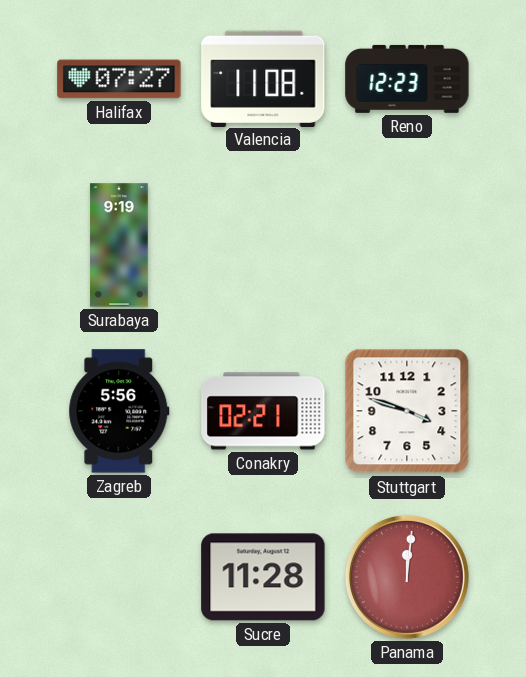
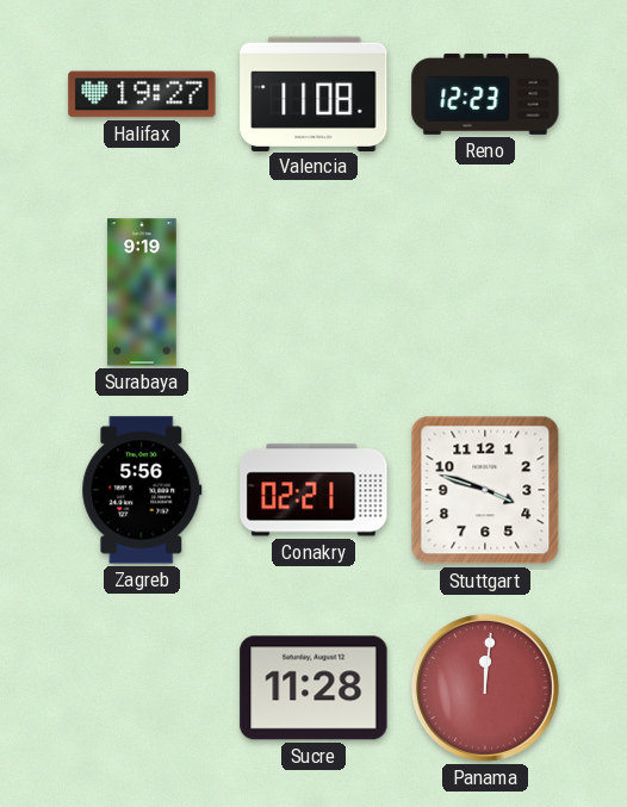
Halifax: 07:27 -> 19:27 (142, 94)
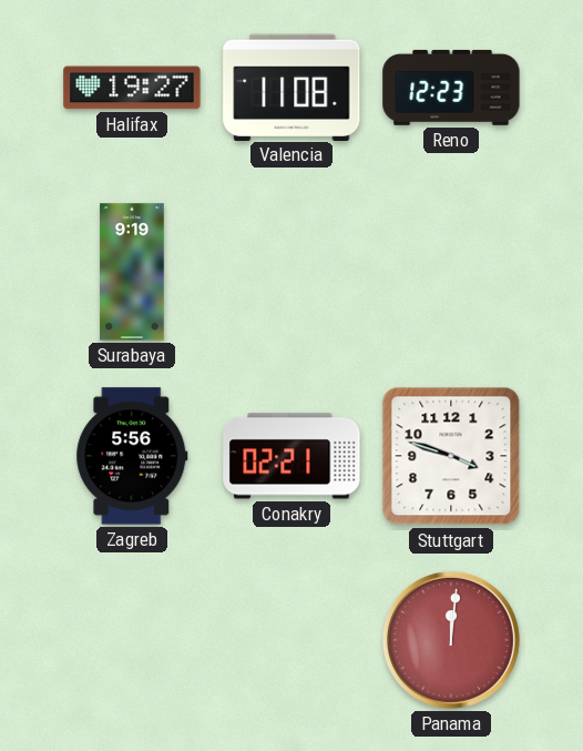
Sucre: 11:28 -> none (313, 688)
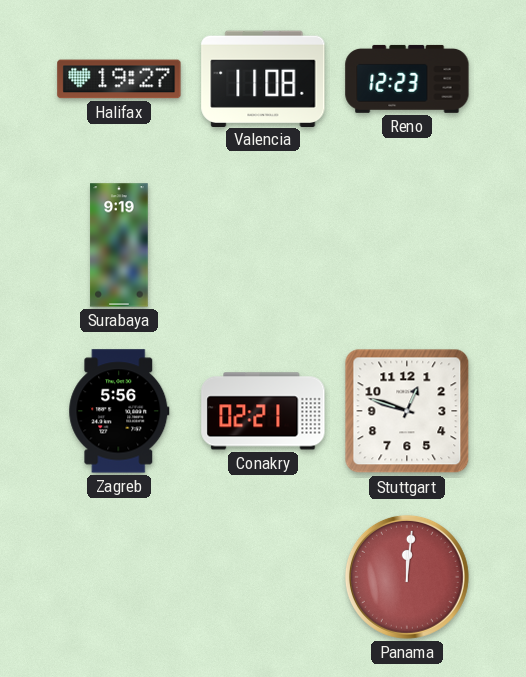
Stuttgart: 3:48 -> 12:48 (407, 411)
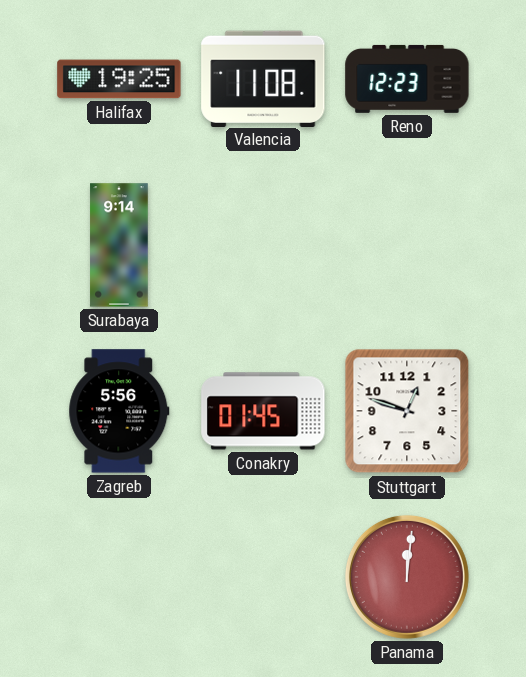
Halifax: 19:27 -> 19:25 (119, 79)
Surabaya: 9:19 -> 9:14 (119, 245)
Conakry: 02:21 -> 01:45 (263, 411)
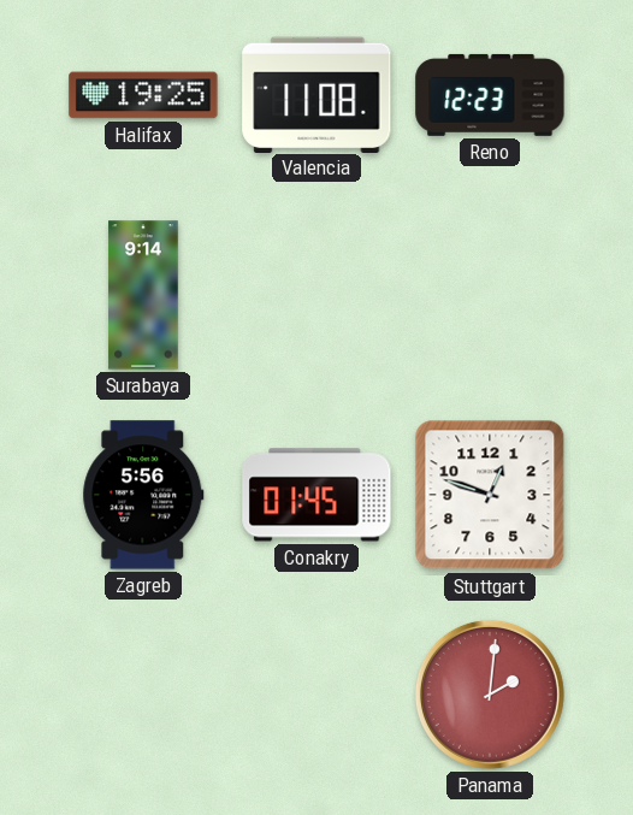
Panama: 12:01 -> 2:01 (490, 695)
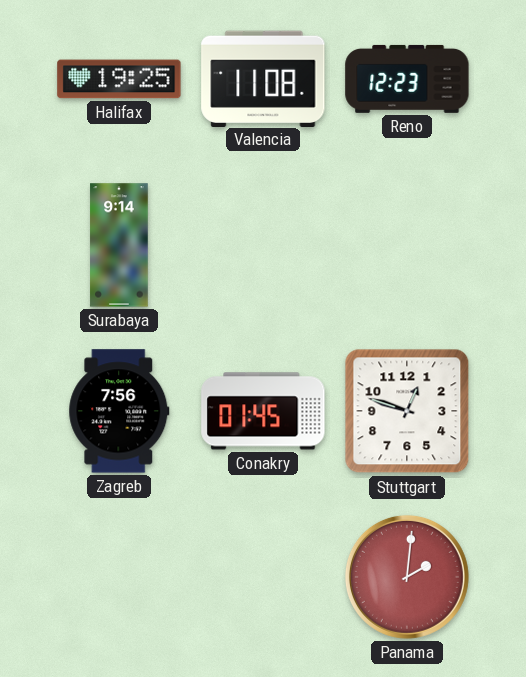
Zagreb: 5:56 -> 7:56 (119, 411)
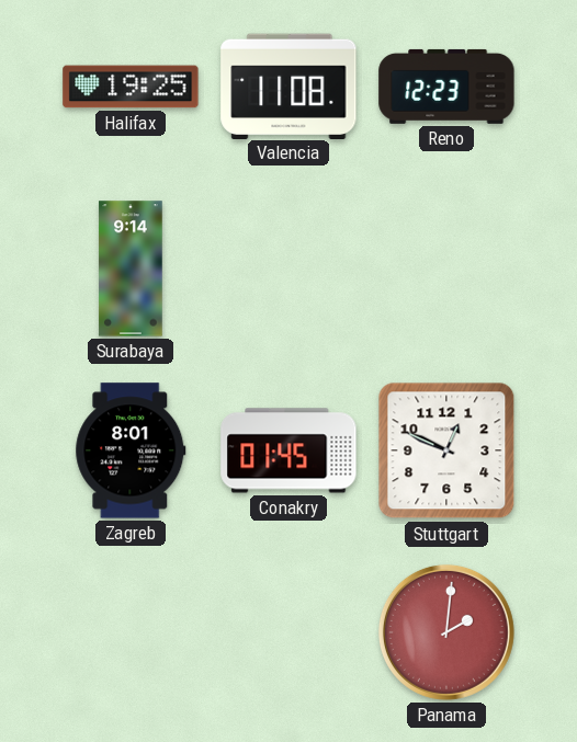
Zagreb: 7:56 -> 8:01 (131, 450)
Stuttgart: 12:48 -> 12:49 (446, 450)
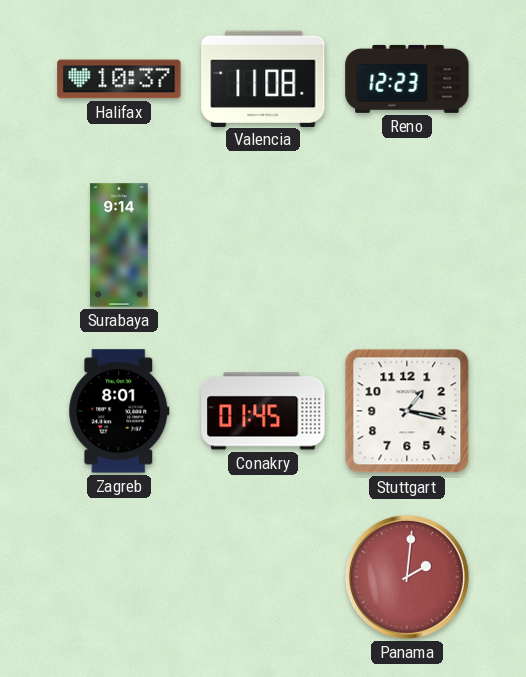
Halifax: 19:25 -> 10:37 (119, 79)
Stuttgart: 12:49 -> 1:17 (407, 411)
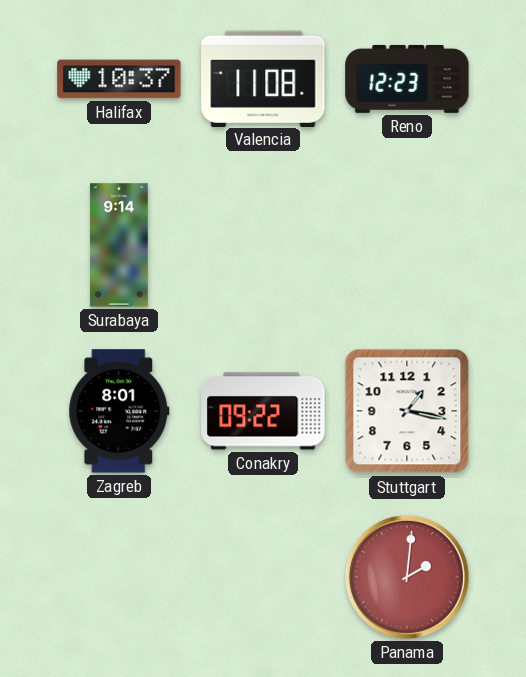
Conakry: 01:45 -> 09:22 (263, 411)
